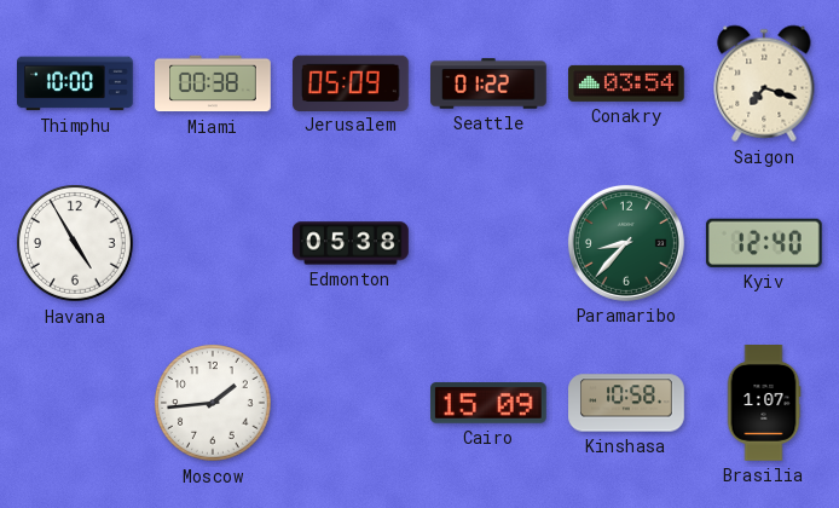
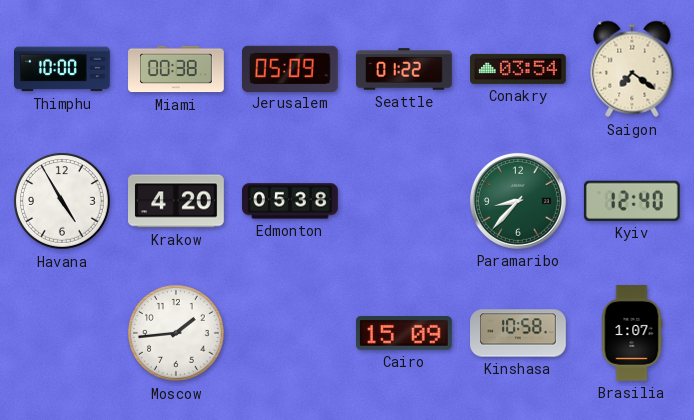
Saigon: 7:18 -> 7:21 (632, 69)
Krakow: none -> 4:20 (177, 201)
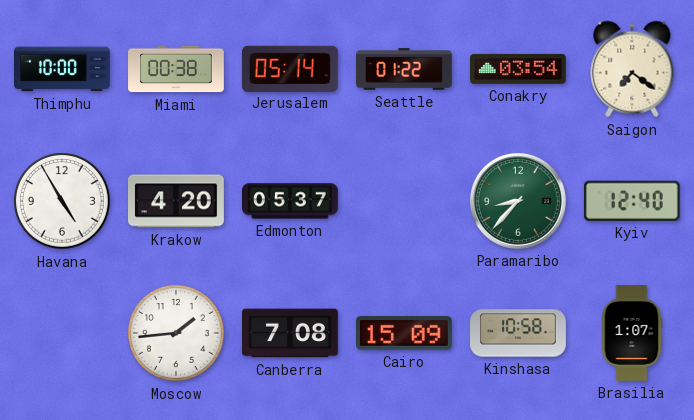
Jerusalem: 05:09 -> 05:14 (291, 68)
Edmonton: 05:38 -> 05:37 (291, 201)
Canberra: none -> 7:08 (291, 333)
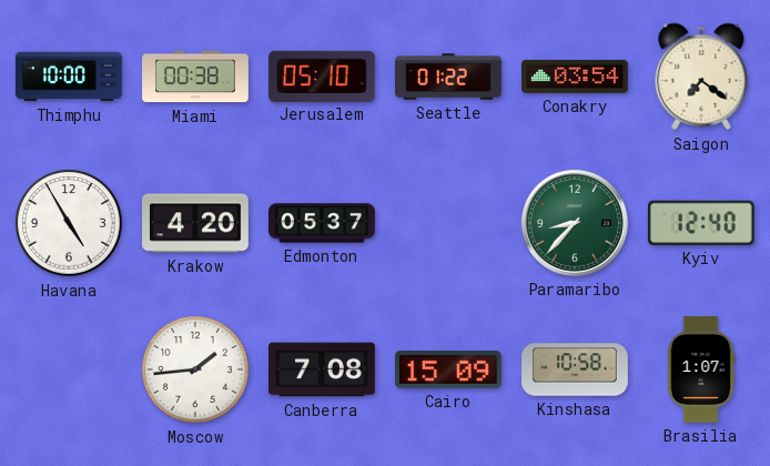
Jerusalem: 05:14 -> 05:10 (323, 75)
